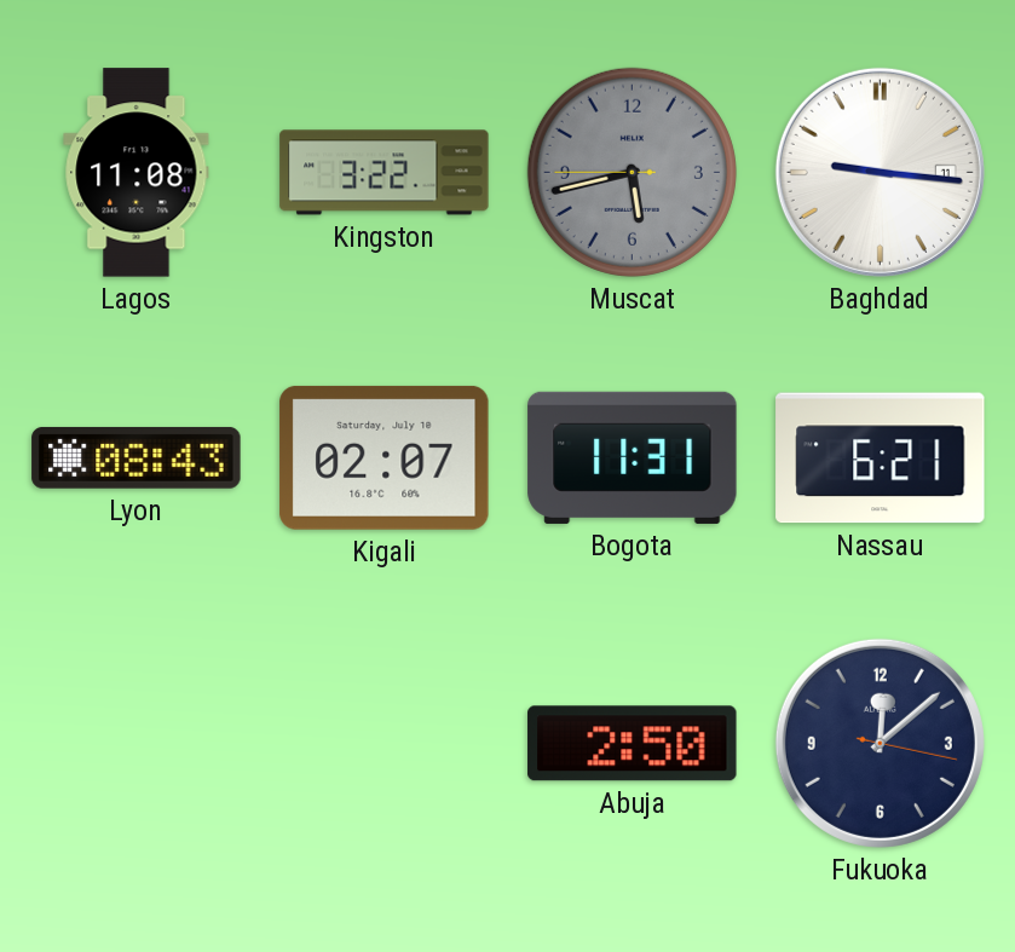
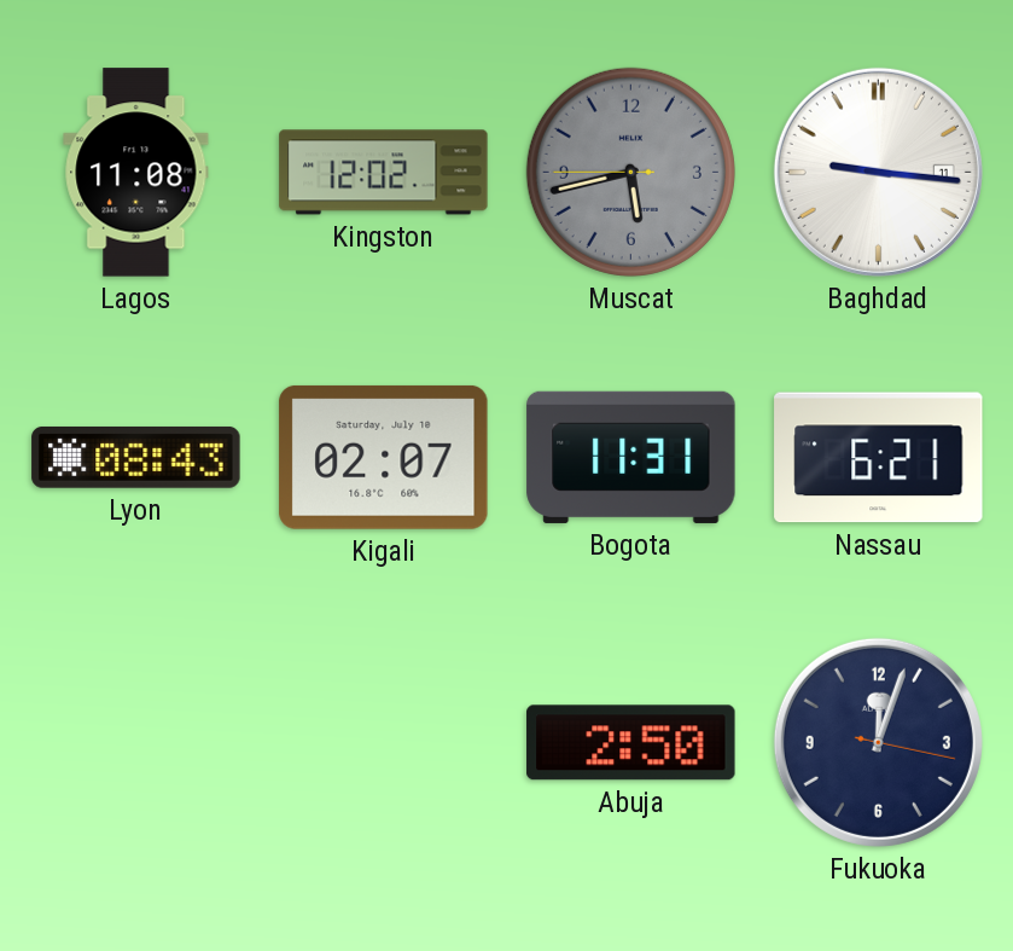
Kingston: 3:22 -> 12:02 (384, 173)
Fukuoka: 12:08 -> 12:03 (878, 742)
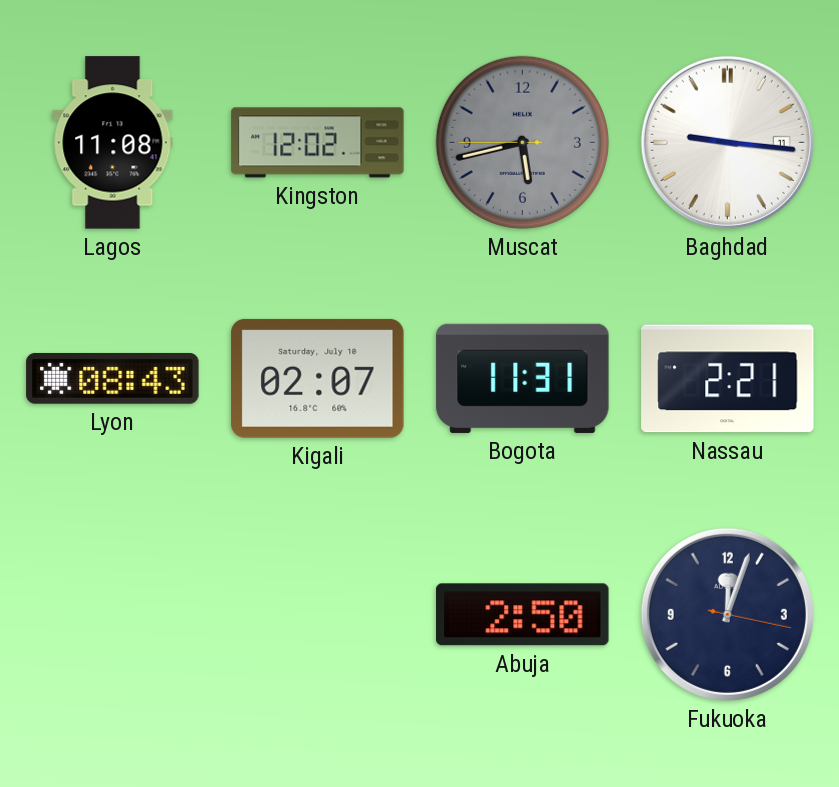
Nassau: 6:21 -> 2:21 (728, 379)
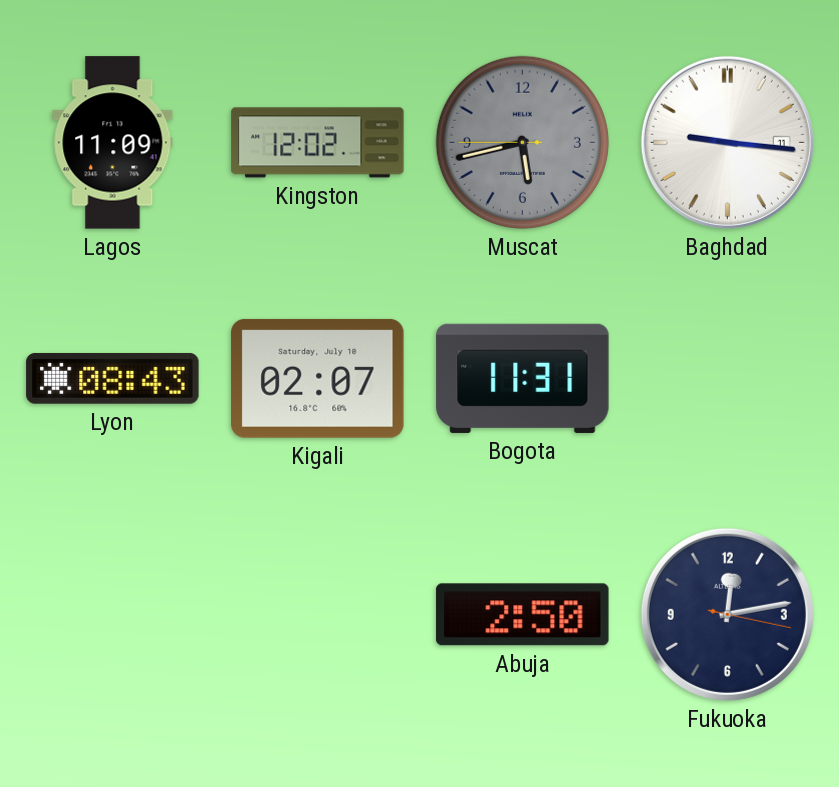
Lagos: 11:08 -> 11:09 (113, 143)
Nassau: 2:21 -> none (728, 379)
Fukuoka: 12:03 -> 12:13 (727, 614)
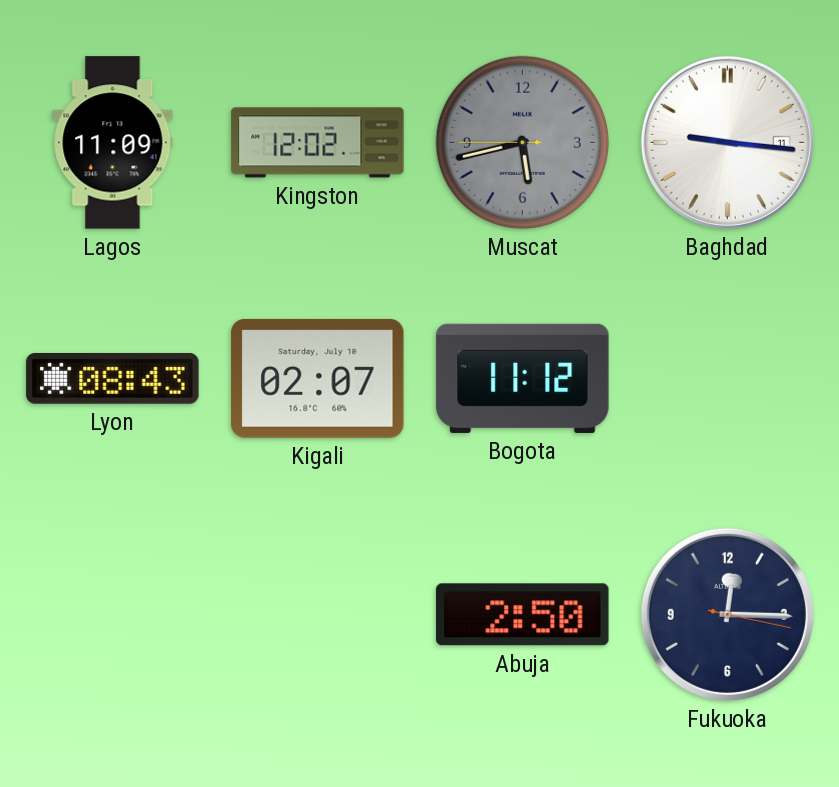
Bogota: 11:31 -> 11:12 (523, 378)
Fukuoka: 12:13 -> 12:15 (727, 614)
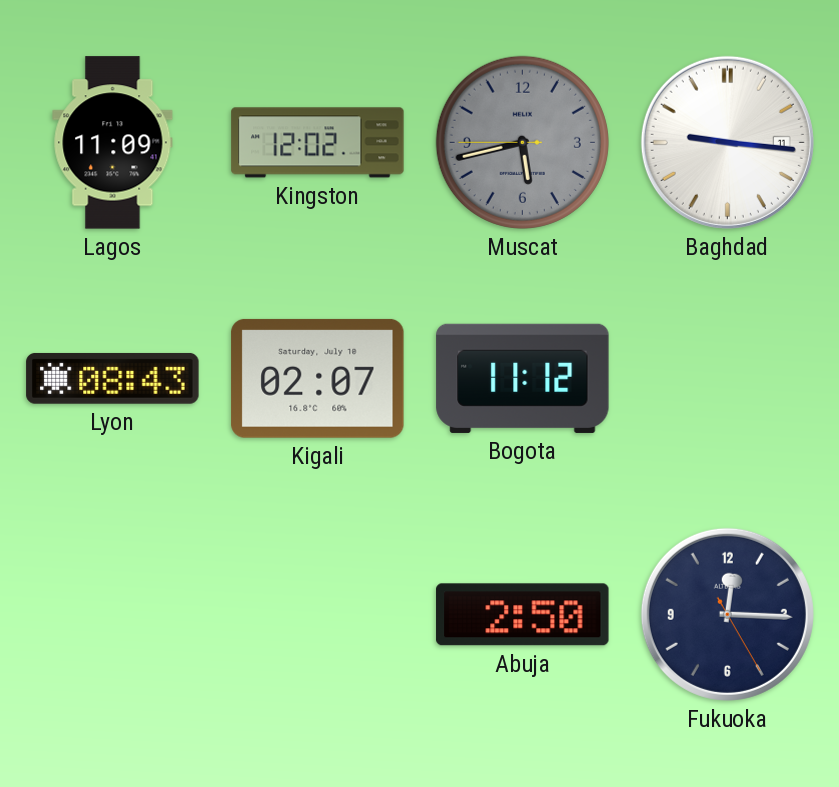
Fukuoka: 12:15:17 -> 12:15:25 (727, 614)
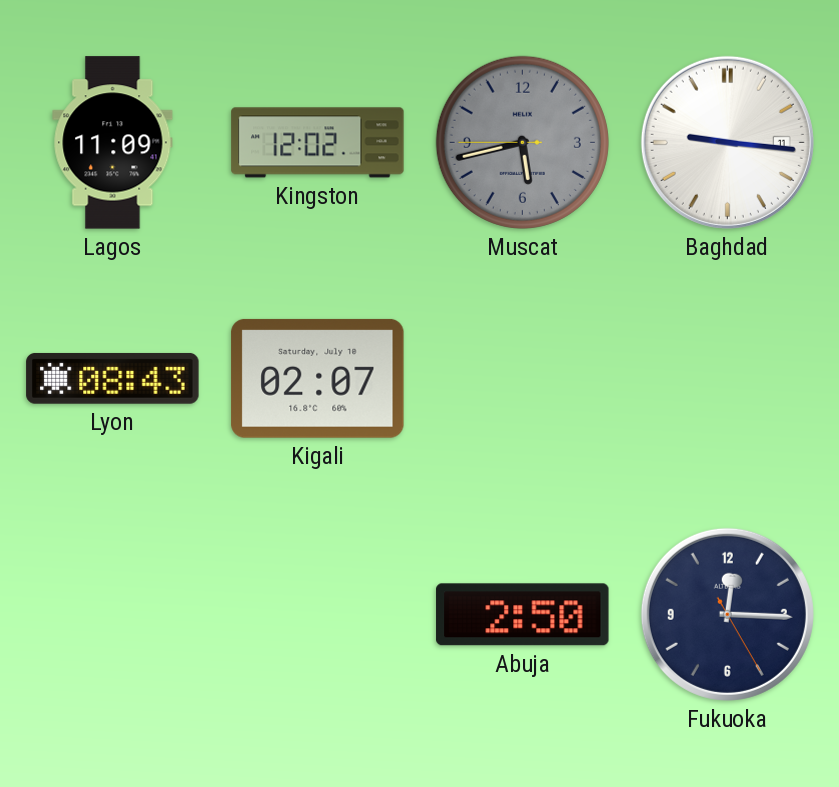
Bogota: 11:12 -> none (523, 378)
